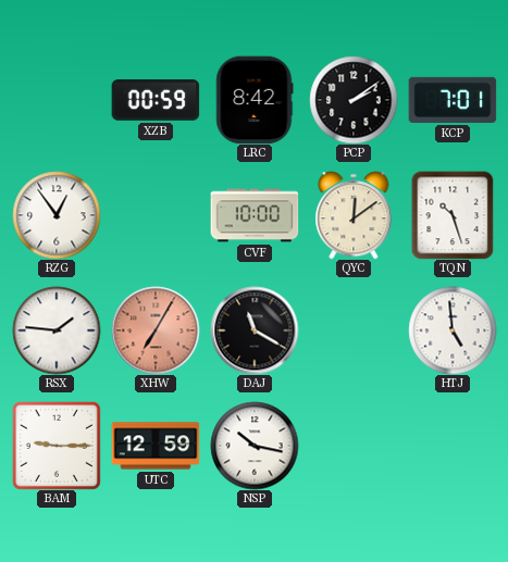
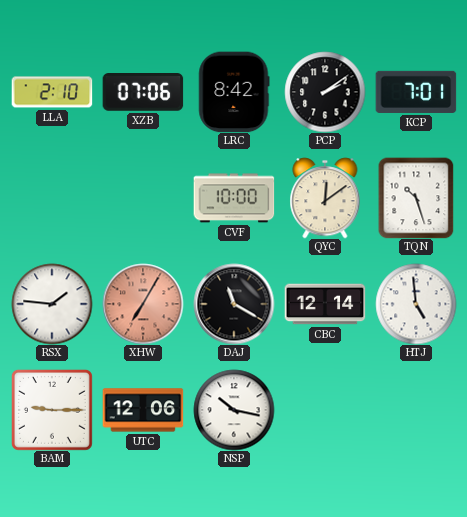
LLA: none -> 2:10 (52, 92)
XZB: 00:59 -> 07:06 (143, 93)
RZG: 12:54 -> none (57, 215)
CBC: none -> 12:14 (325, 304)
UTC: 12:59 -> 12:06 (143, 410)
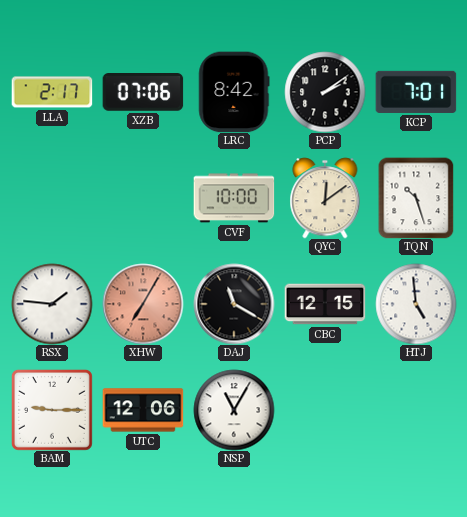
LLA: 2:10 -> 2:17 (52, 92)
CBC: 12:14 -> 12:15 (325, 304)
NSP: 10:17 -> 11:05 (234, 410)
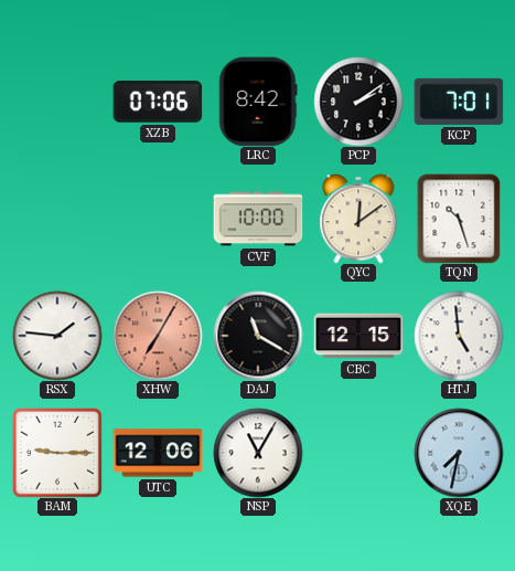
LLA: 2:17 -> none (52, 92)
XQE: none -> 7:32 (459, 453)
